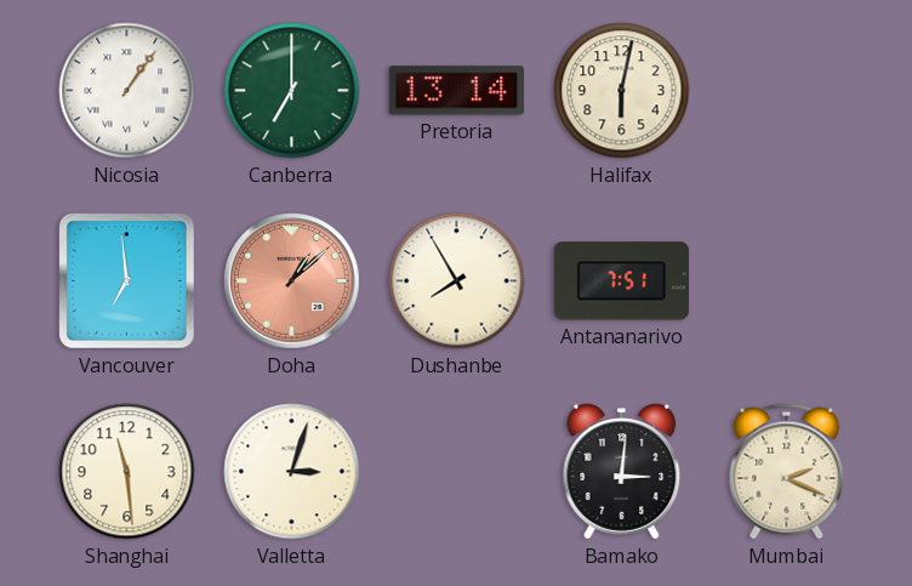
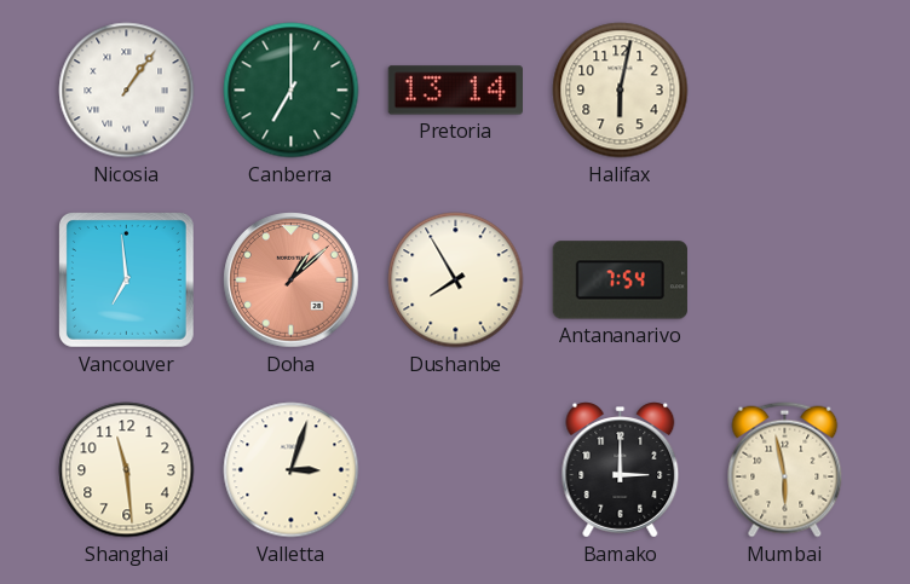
Antananarivo: 7:51 -> 7:54 (620, 281)
Bamako: 3:01 -> 3:00 (621, 470)
Mumbai: 2:19 -> 5:58 (785, 470)
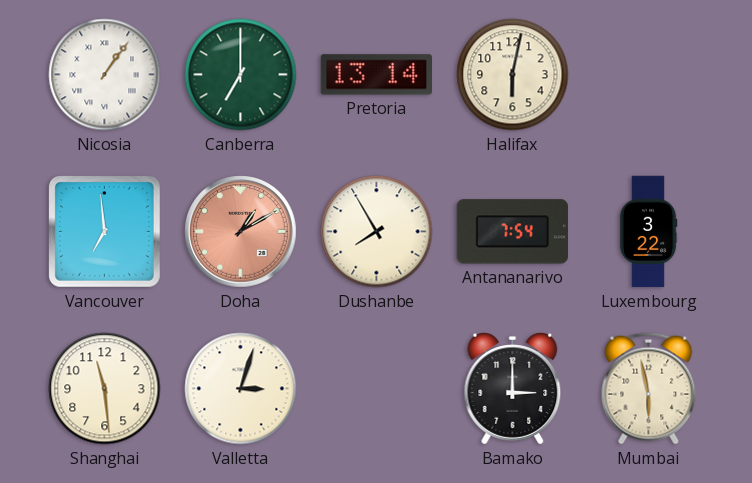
Doha: 1:08 -> 1:10 (241, 232)
Luxembourg: none -> 3:22 (648, 232)
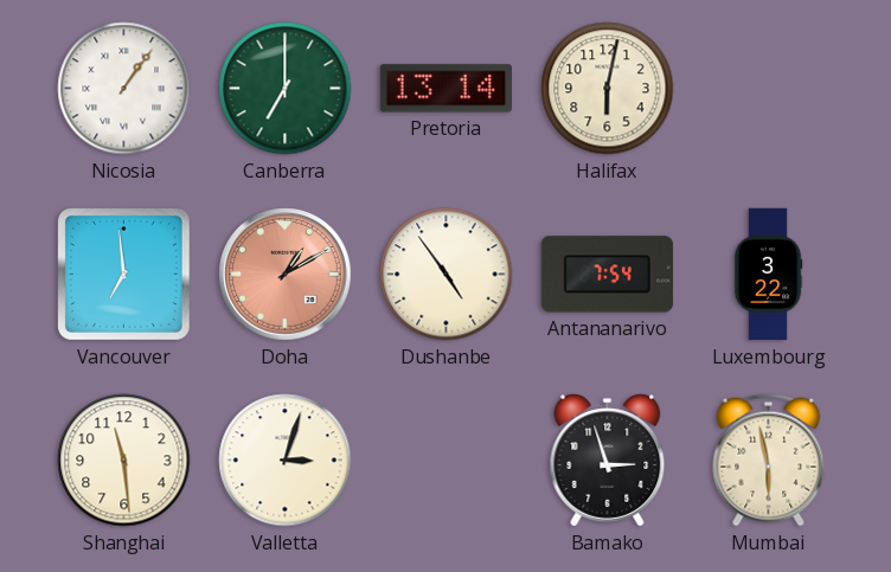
Dushanbe: 7:55 -> 4:54 (447, 275)
Bamako: 3:00 -> 2:57 (608, 461)
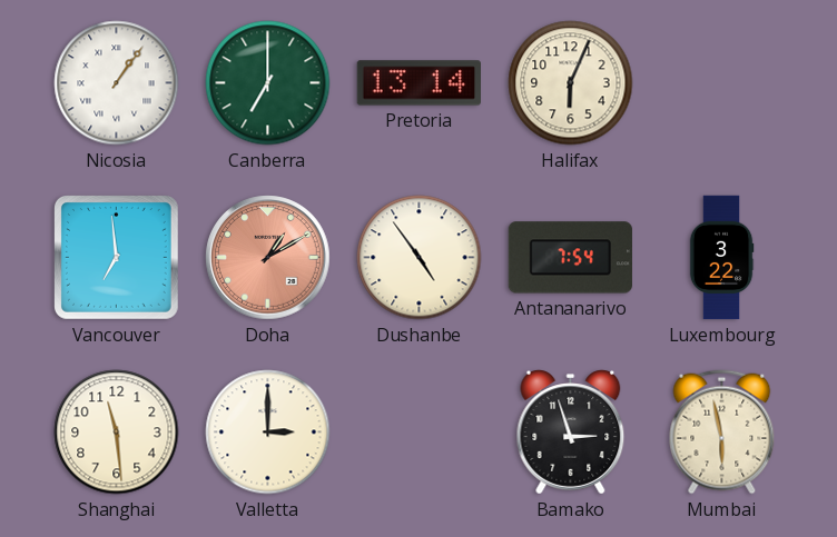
Halifax: 6:02 -> 6:04 (571, 83)
Valletta: 3:03 -> 3:00 (268, 432)
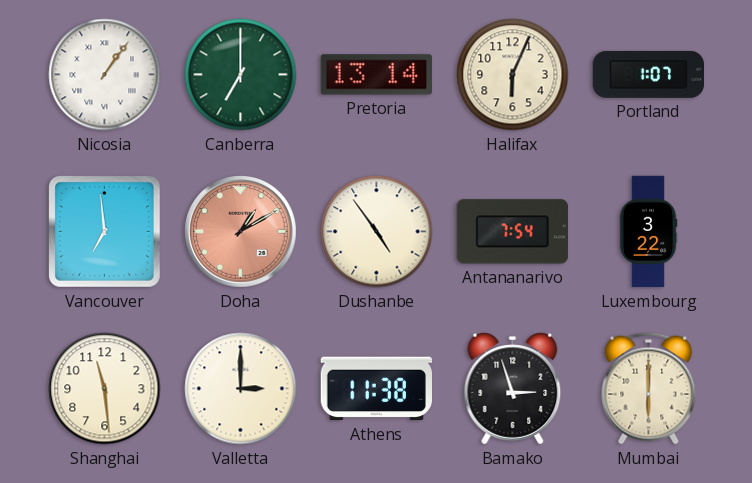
Portland: none -> 1:07 (648, 74)
Athens: none -> 11:38 (376, 389)
Mumbai: 5:58 -> 6:00 (649, 389)
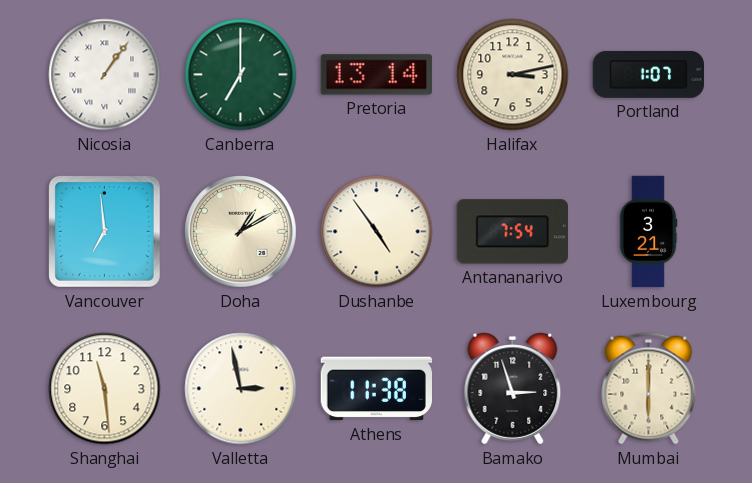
Halifax: 6:04 -> 3:13 (513, 75)
Doha dial: salmon -> cream (241, 232)
Luxembourg: 3:22 -> 3:21 (648, 232)
Valletta: 3:00 -> 2:58 (241, 389)
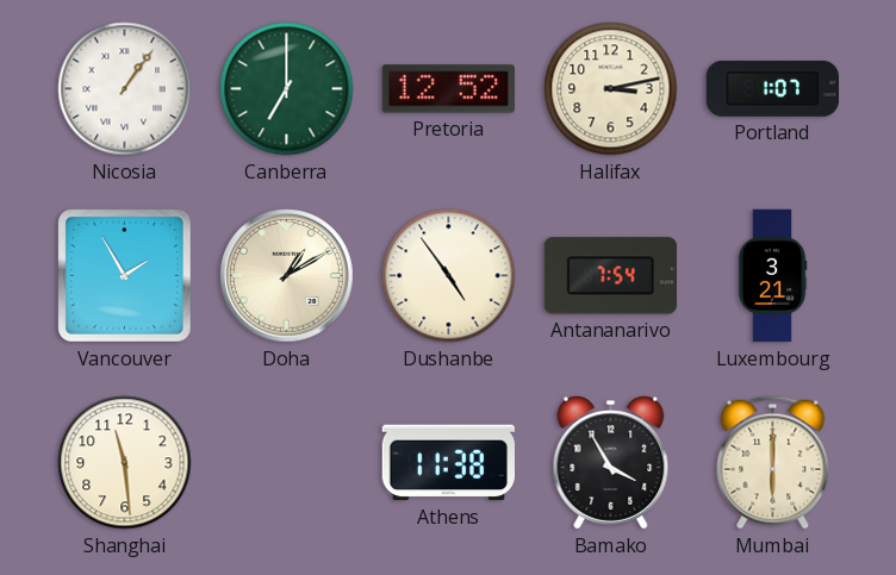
Pretoria: 13:14 -> 12:52 (449, 89)
Vancouver: 6:59 -> 1:55 (124, 275)
Valletta: 2:58 -> none (241, 389)
Bamako: 2:57 -> 3:55 (611, 463)
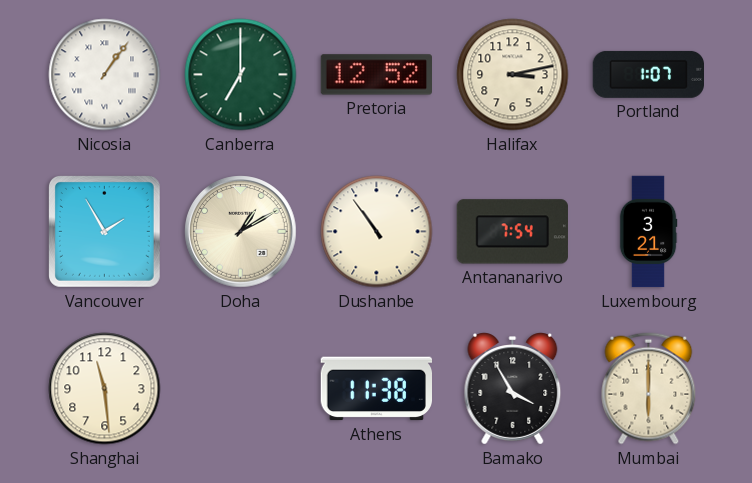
Dushanbe: 4:54 -> 10:54 (377, 232)
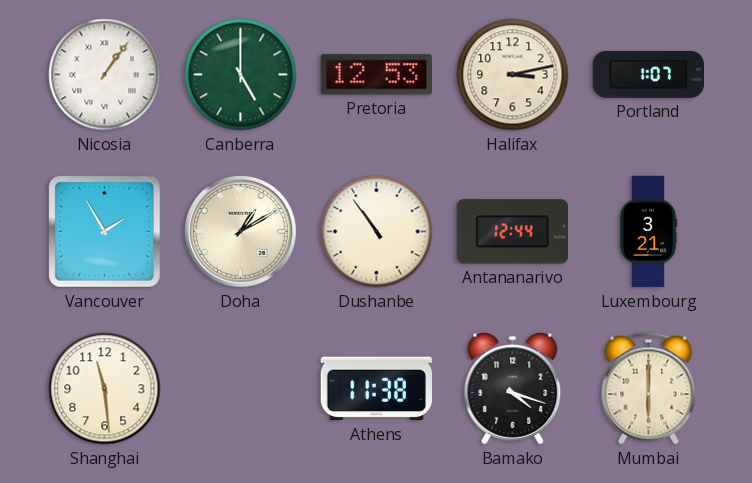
Canberra: 7:00 -> 5:00 (241, 75)
Pretoria: 12:52 -> 12:53 (377, 75)
Antananarivo: 7:54 -> 12:44 (512, 232)
Bamako: 3:55 -> 4:18 (513, 389)
